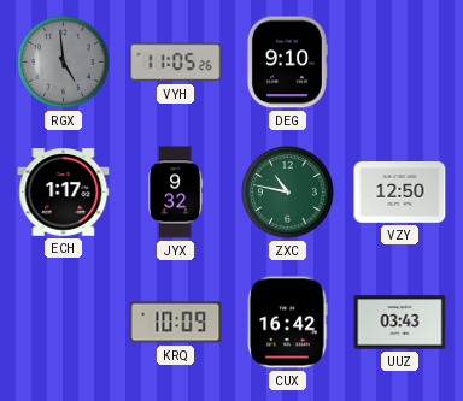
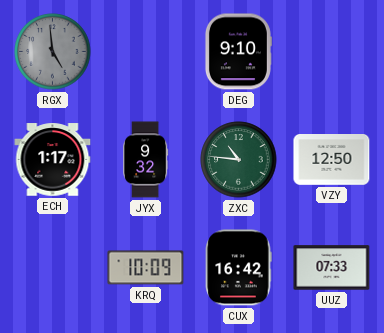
VYH: 11:05 -> none (176, 63)
ZXC: 10:47 -> 10:46 (239, 160)
UUZ: 03:43 -> 07:33 (332, 268)
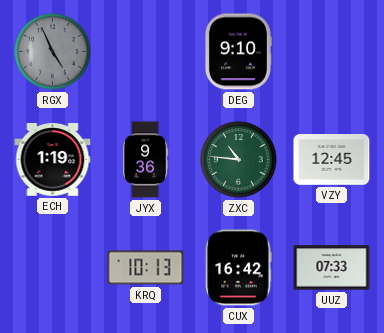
RGX: 4:59 -> 4:56 (53, 52)
ECH: 1:17 -> 1:19 (53, 160)
JYX: 9:32 -> 9:36 (146, 160)
VZY: 12:50 -> 12:45 (332, 160)
KRQ: 10:09 -> 10:13 (146, 268)
